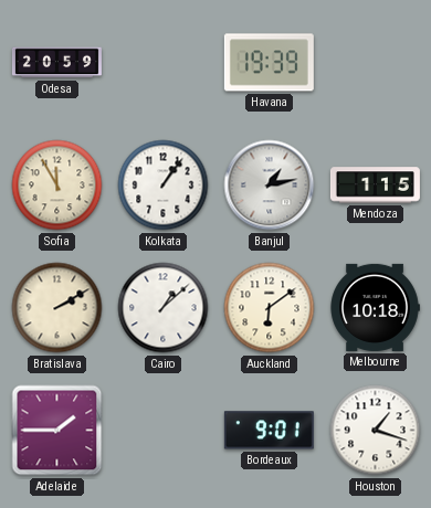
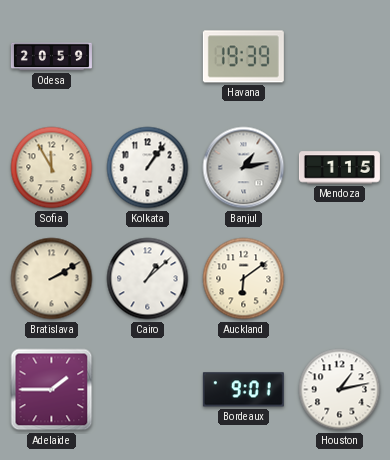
Melbourne: 10:18 -> none (375, 307)
Houston: 1:18 -> 1:13 (340, 390)
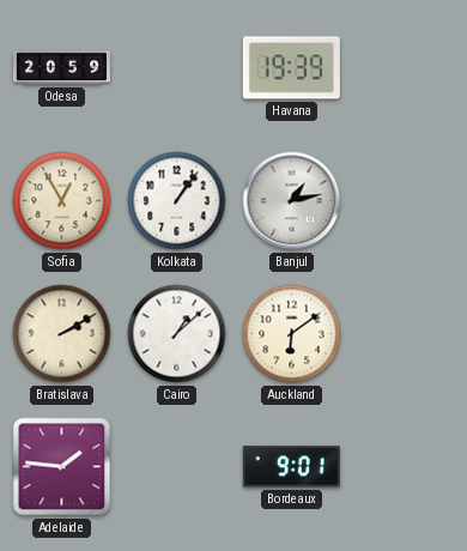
Sofia: 11:55 -> 12:55 (62, 201)
Mendoza: 1:15 -> none (339, 168)
Adelaide: 1:45 -> 1:46 (62, 467)
Houston: 1:13 -> none (340, 390)
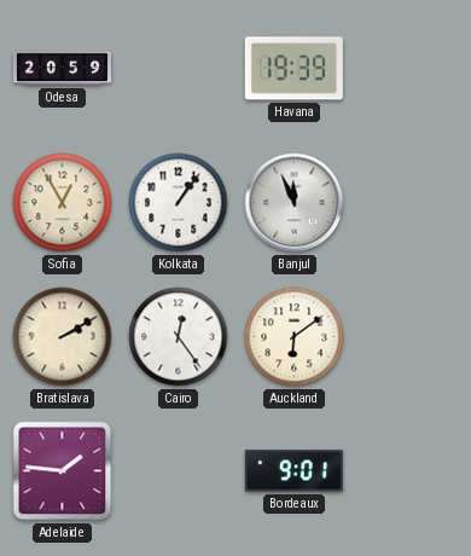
Banjul: 1:13 -> 11:56 (295, 203)
Cairo: 1:08 -> 12:24 (179, 337)
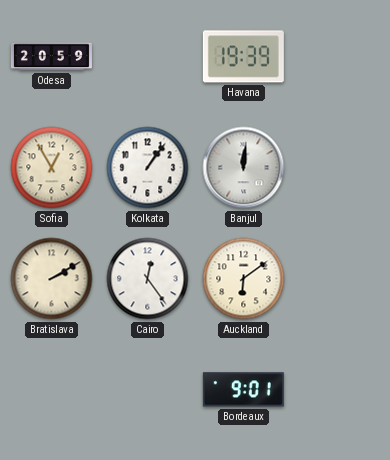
Banjul: 11:56 -> 12:01 (244, 168)
Adelaide: 1:46 -> none (63, 471)
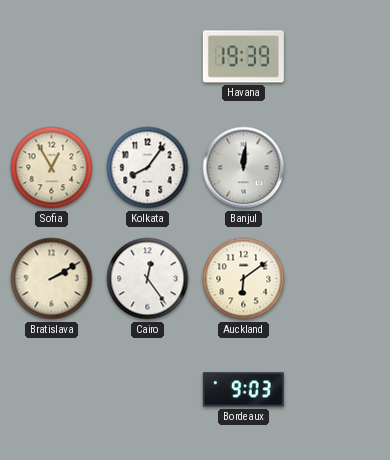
Odesa: 20:59 -> none (51, 57)
Kolkata: 1:06 -> 8:06 (148, 168)
Bordeaux: 9:01 -> 9:03 (243, 390)
